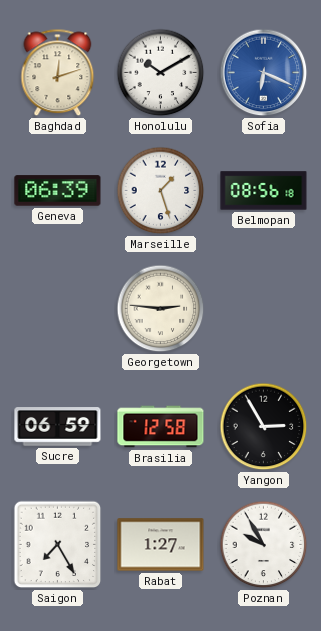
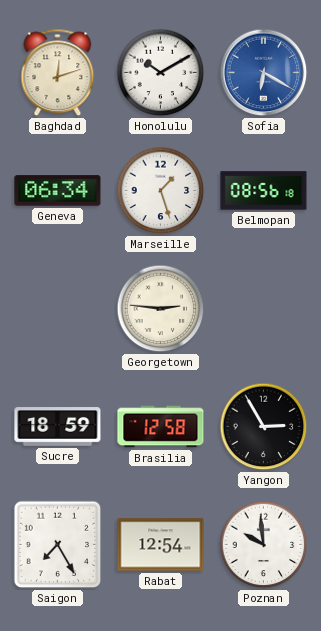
Sofia: 6:19 -> 6:20 (264, 73)
Geneva: 06:39 -> 06:34 (58, 191)
Sucre: 06:59 -> 18:59 (58, 427)
Rabat: 1:27 -> 12:54 (161, 545)
Poznan: 9:55 -> 9:59 (264, 545)
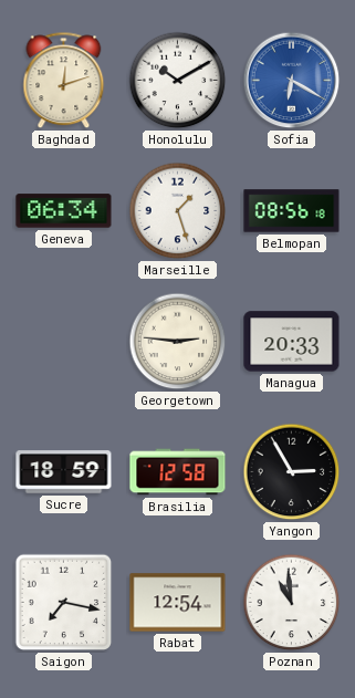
Managua: none -> 20:33 (292, 342)
Saigon: 7:25 -> 7:17 (64, 603)
Poznan: 9:59 -> 10:59 (292, 603)
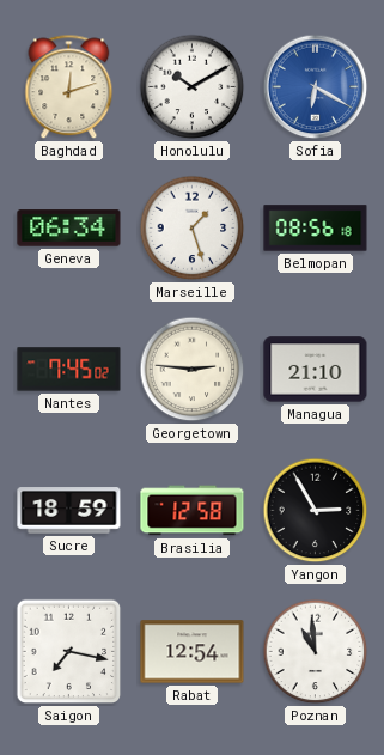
Nantes: none -> 7:45 (69, 370)
Managua: 20:33 -> 21:10 (316, 370)
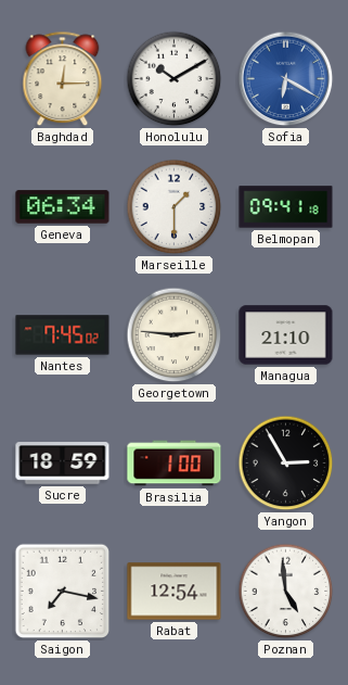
Baghdad: 12:12 -> 12:15 (63, 79)
Marseille: 1:27 -> 1:30 (175, 207)
Belmopan: 08:56 -> 09:41 (286, 207)
Brasilia: 12:58 -> 1:00 (175, 464)
Poznan: 10:59 -> 4:59 (286, 592)
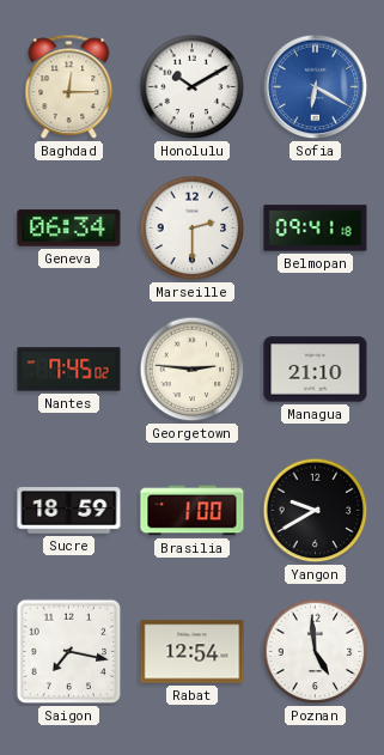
Marseille: 1:30 -> 2:30 (193, 229)
Yangon: 2:55 -> 9:40 (316, 511)
